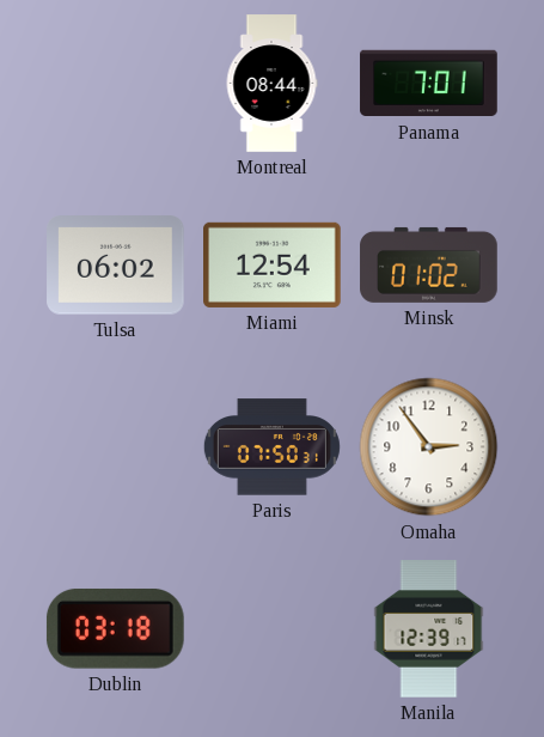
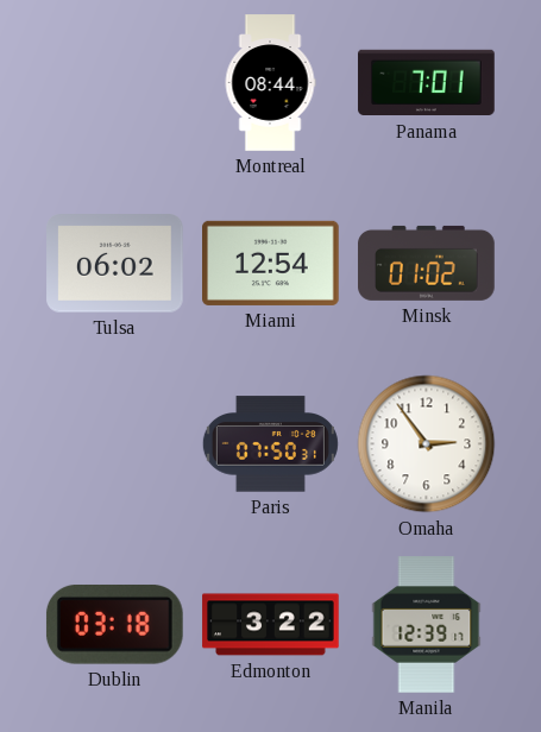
Edmonton: none -> 3:22 (271, 625)
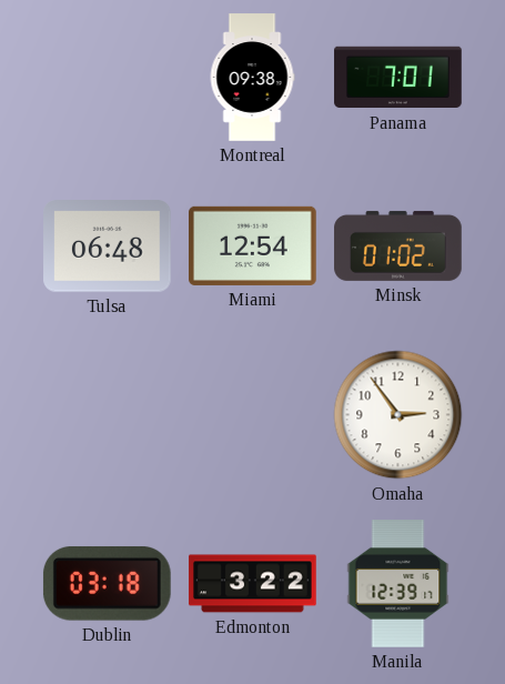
Montreal: 08:44 -> 09:38 (252, 78)
Tulsa: 06:02 -> 06:48 (108, 247)
Paris: 07:50 -> none (270, 444)
